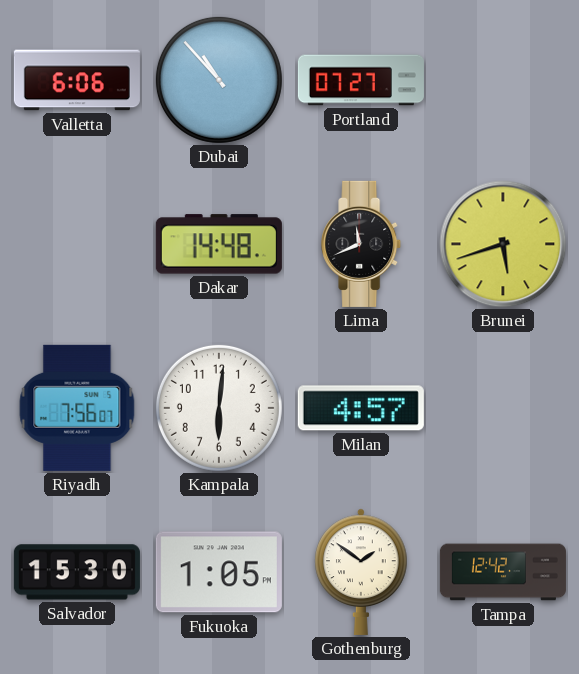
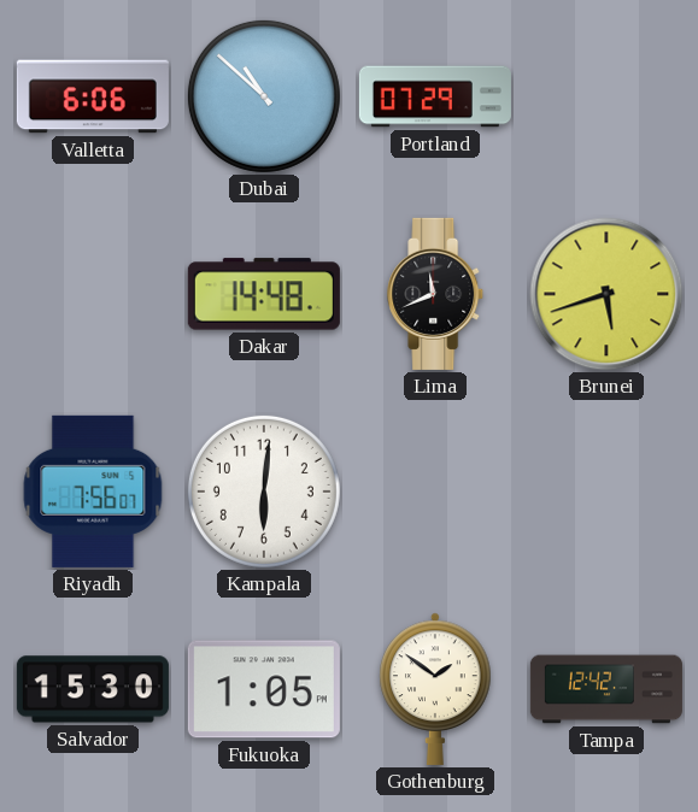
Dubai: 10:53 -> 10:52 (264, 96)
Portland: 07:27 -> 07:29 (435, 96)
Milan: 4:57 -> none (361, 408)
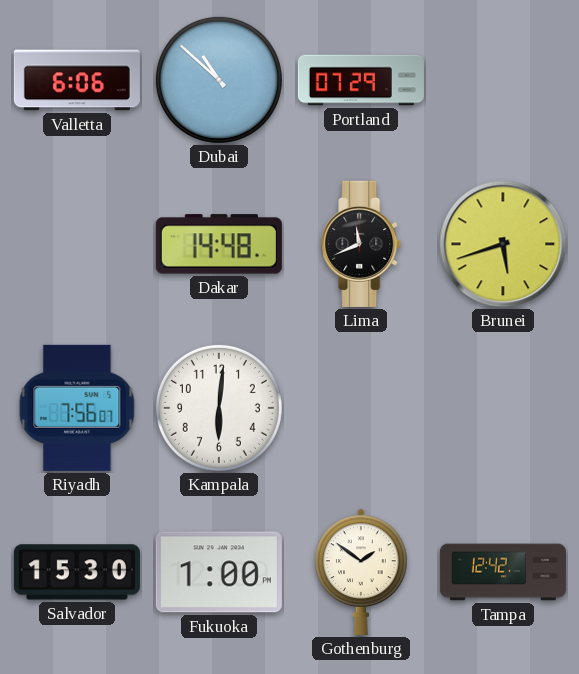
Fukuoka: 1:05 -> 1:00 (219, 572)
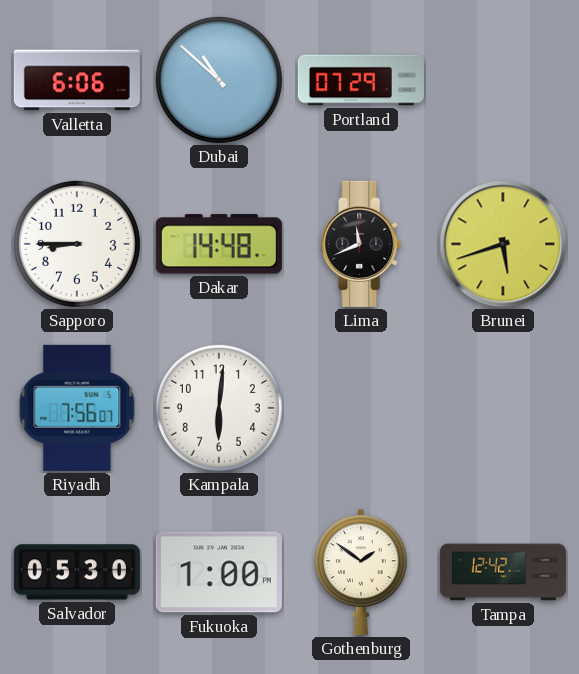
Sapporo: none -> 8:45 (77, 244)
Salvador: 15:30 -> 05:30 (77, 572)
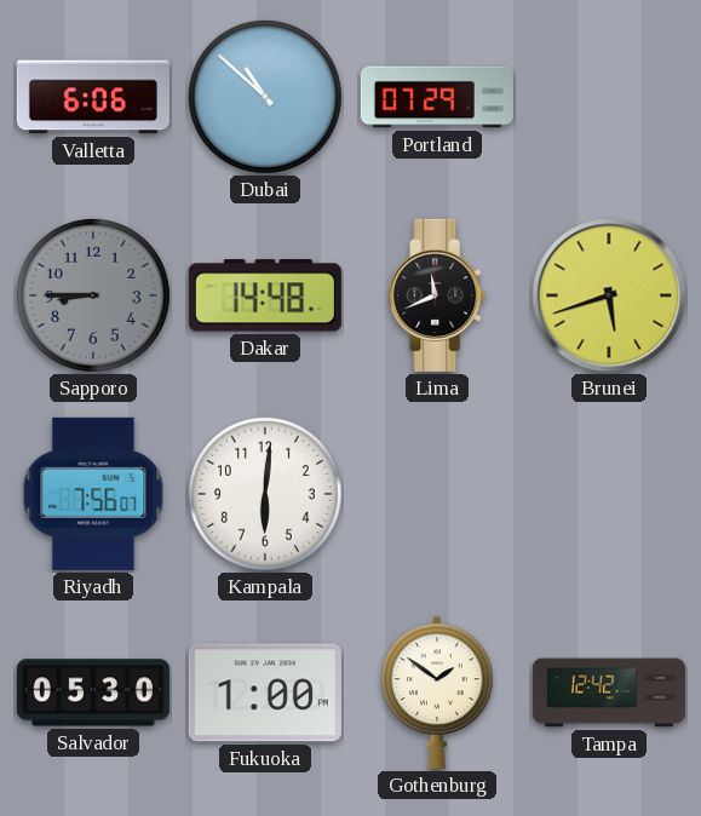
Sapporo dial: white -> grey (93, 295)
